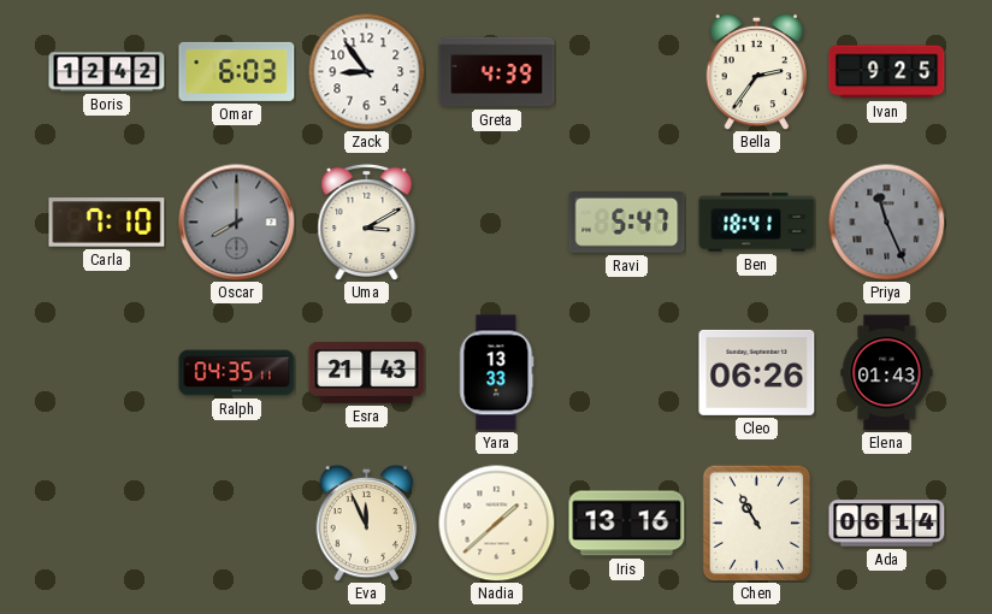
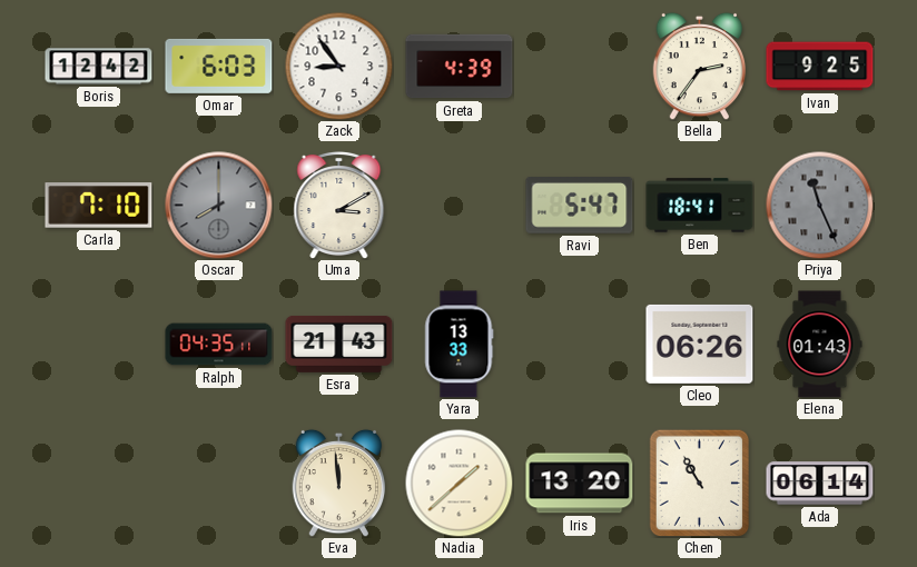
Eva: 11:56 -> 11:59 (339, 483)
Iris: 13:16 -> 13:20 (580, 484)
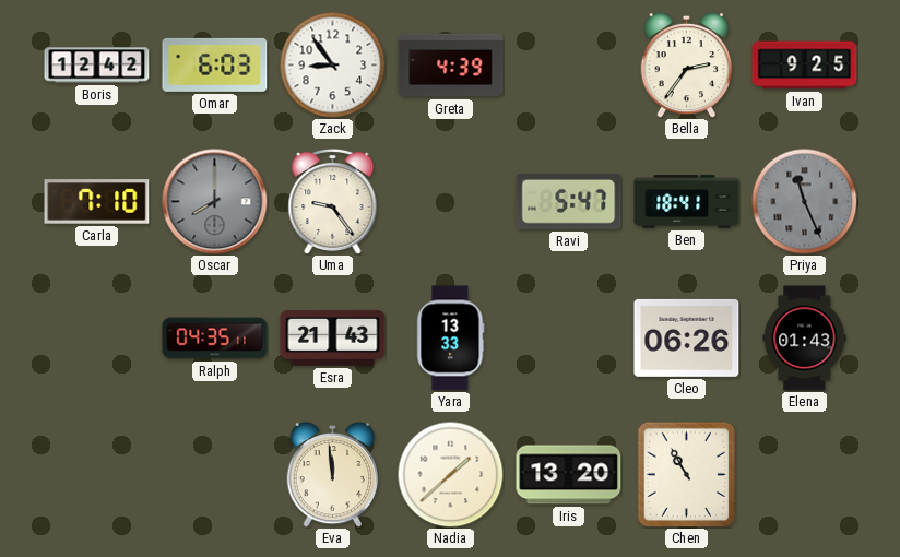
Uma: 3:10 -> 9:24 (333, 201)
Ada: 06:14 -> none (820, 484)
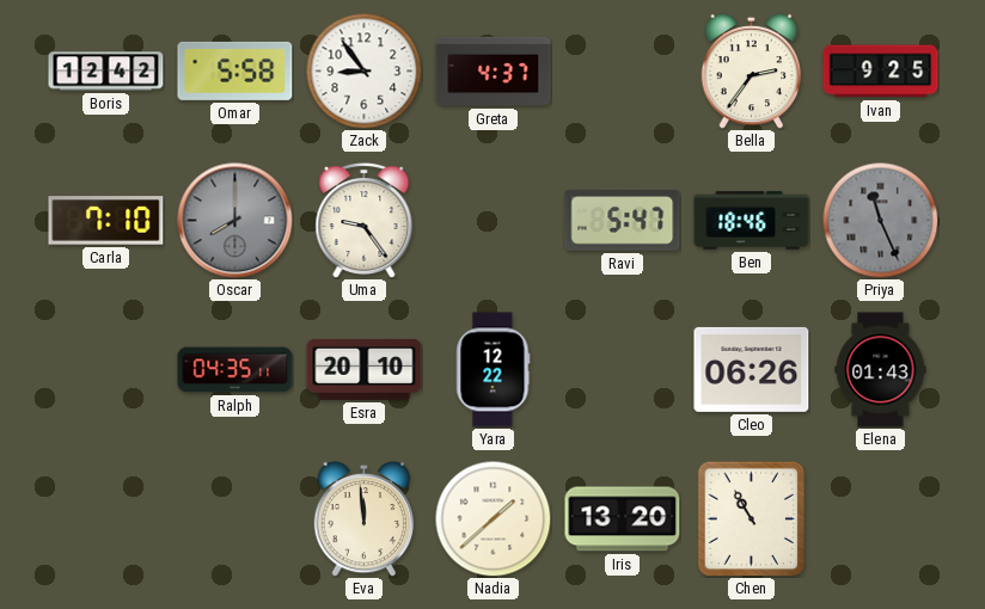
Omar: 6:03 -> 5:58 (235, 70)
Greta: 4:39 -> 4:37 (494, 72)
Ben: 18:41 -> 18:46 (752, 221)
Esra: 21:43 -> 20:10 (365, 369)
Yara: 13:33 -> 12:22 (494, 370)
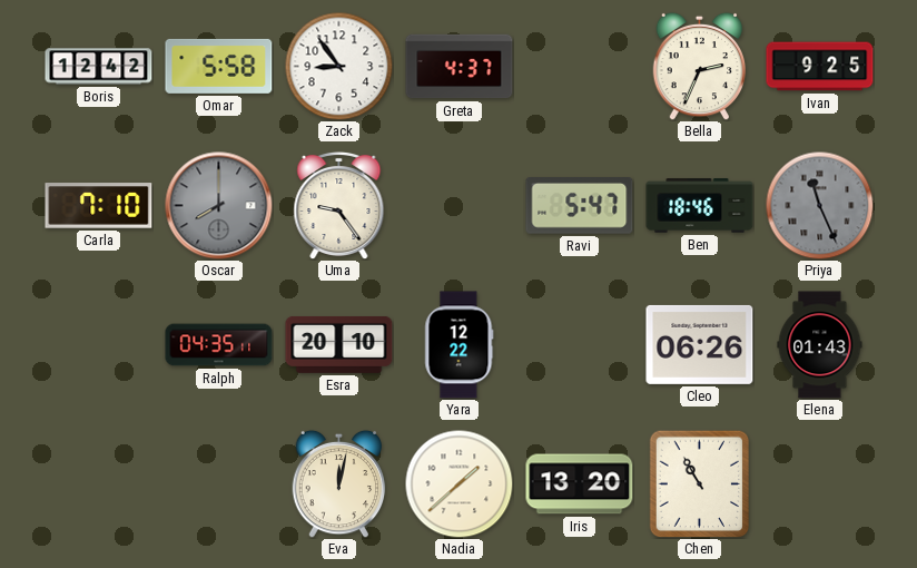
Bella: 2:36 -> 2:34 (700, 66)
Eva: 11:59 -> 12:02 (339, 483)
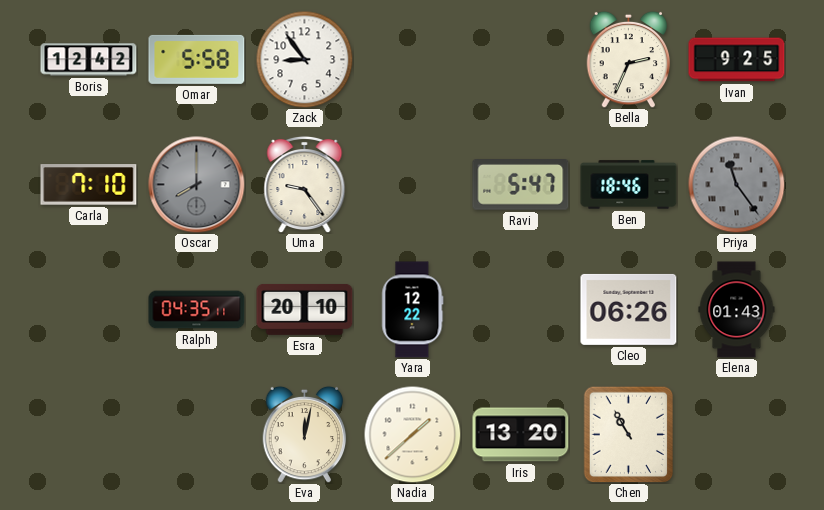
Greta: 4:37 -> none (460, 67)
Priya: 11:26 -> 11:24 (736, 184)
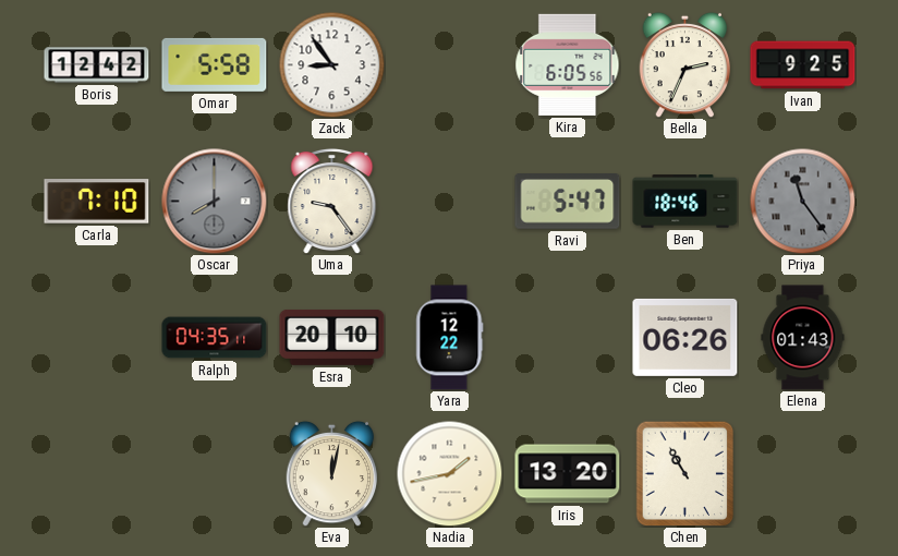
Kira: none -> 6:05 (568, 64)
Nadia: 1:38 -> 1:43 (449, 473)
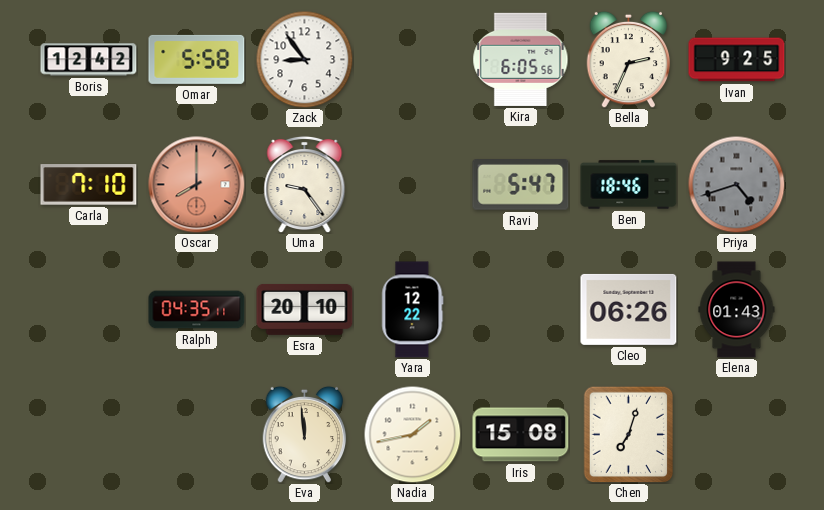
Oscar dial: grey -> salmon (197, 185)
Priya: 11:24 -> 4:42 (736, 184)
Eva: 12:02 -> 11:59 (305, 434)
Iris: 13:20 -> 15:08 (521, 435)
Chen: 10:55 -> 7:03 (629, 434)
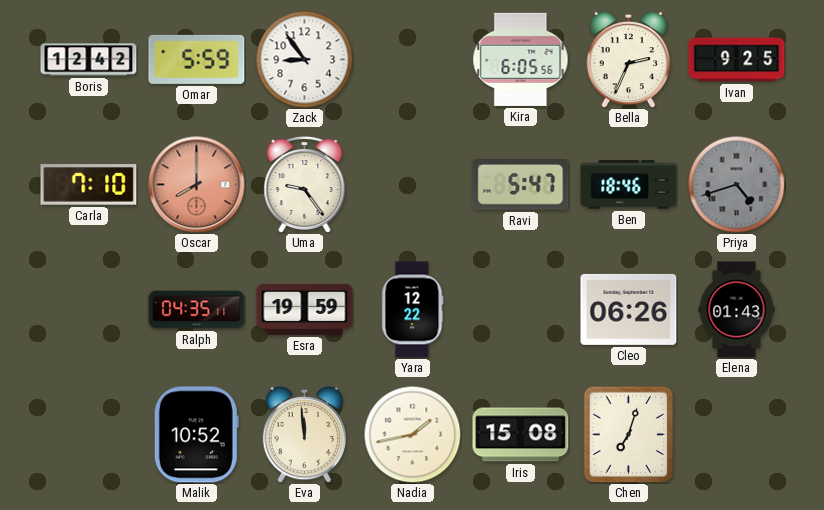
Omar: 5:58 -> 5:59 (197, 59)
Esra: 20:10 -> 19:59 (305, 309)
Malik: none -> 10:52 (196, 435)
